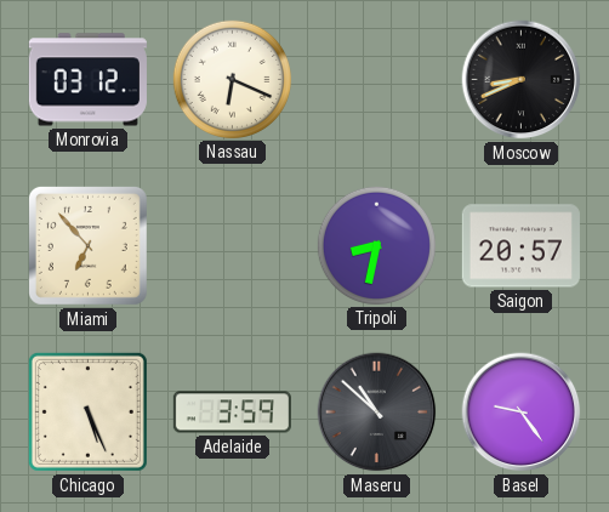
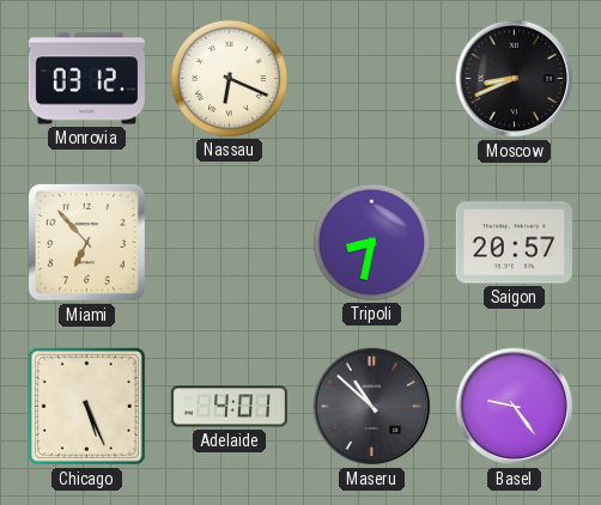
Adelaide: 3:59 -> 4:01 (229, 407)
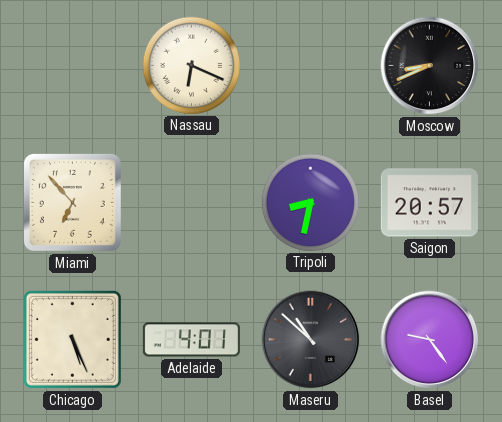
Monrovia: 03:12 -> none (86, 79)
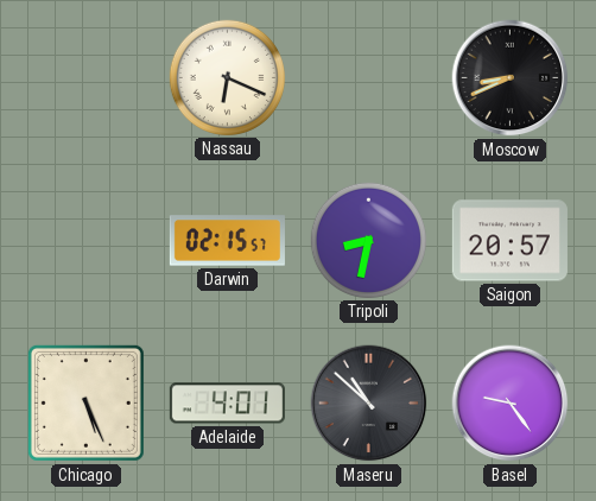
Miami: 6:53 -> none (72, 202)
Darwin: none -> 02:15 (227, 241)
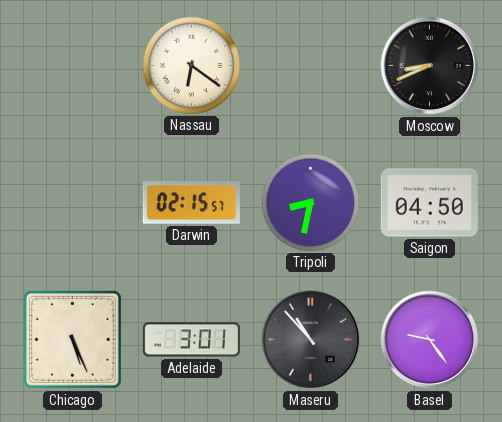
Nassau: 6:19 -> 6:21 (191, 65)
Saigon: 20:57 -> 04:50 (429, 203)
Adelaide: 4:01 -> 3:01 (191, 340)
Maseru: 10:52 -> 10:53 (311, 340)
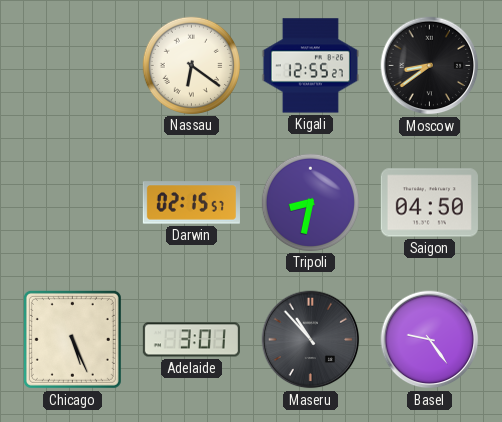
Kigali: none -> 12:55 (310, 66)
Moscow: 8:41 -> 8:39 (430, 66)
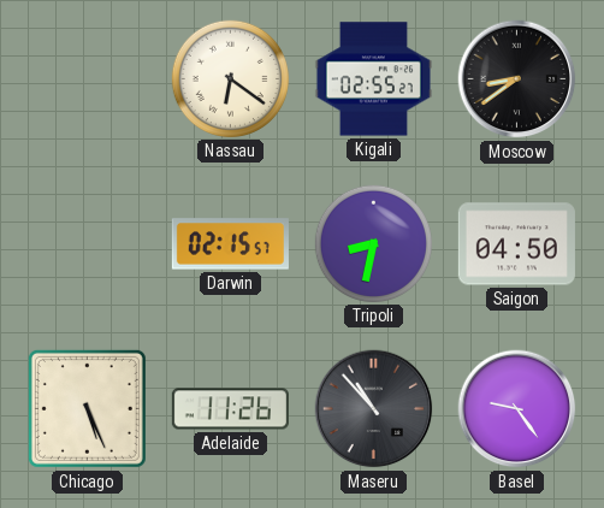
Kigali: 12:55 -> 02:55 (373, 79)
Adelaide: 3:01 -> 11:26 (230, 409)
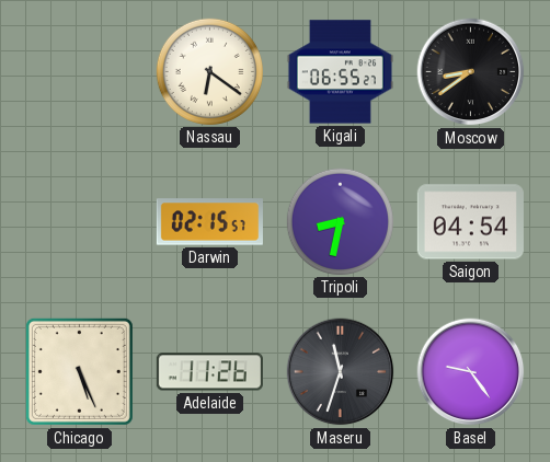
Kigali: 02:55 -> 06:55 (340, 72)
Saigon: 04:50 -> 04:54 (470, 222)
Maseru: 10:53 -> 11:33 (341, 372)
